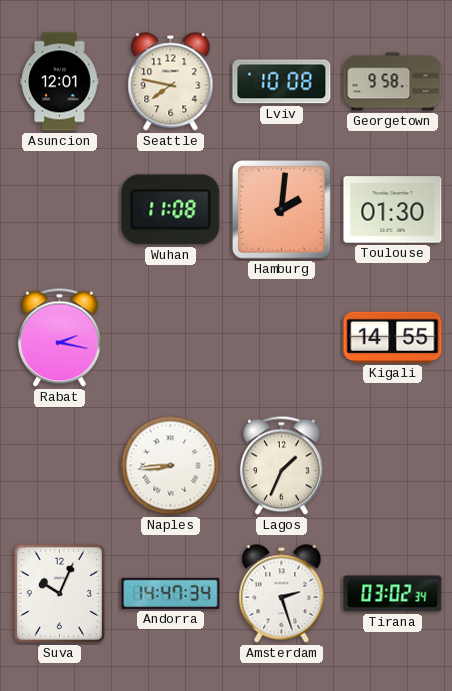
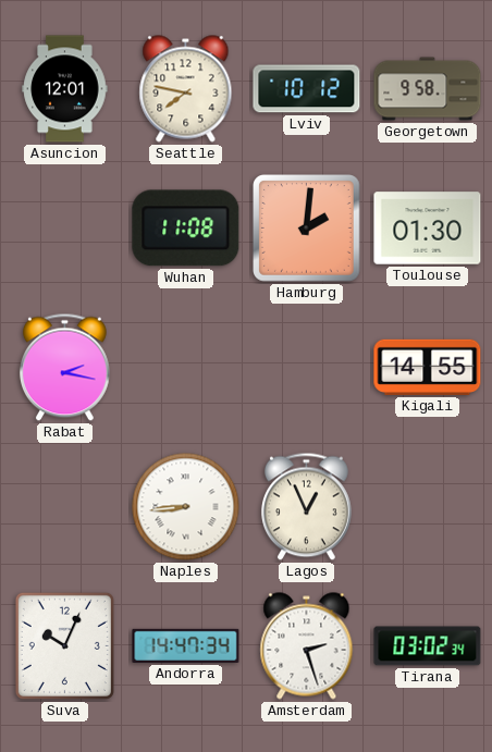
Lviv: 10:08 -> 10:12 (307, 89)
Lagos: 1:34 -> 12:56 (306, 507)
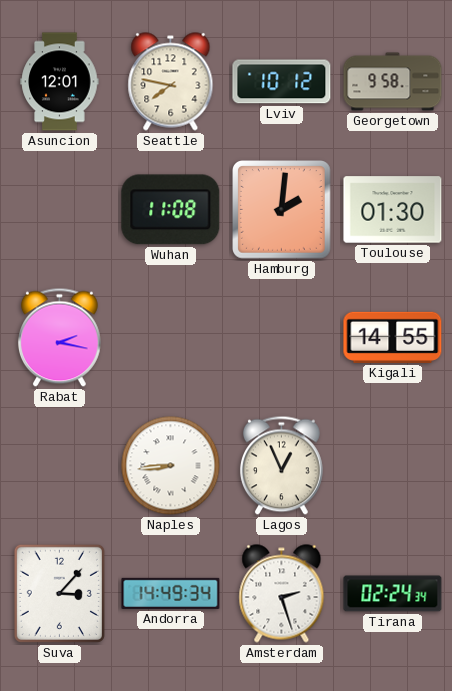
Suva: 10:04 -> 3:07 (59, 593)
Andorra: 14:47 -> 14:49 (171, 593)
Tirana: 03:02 -> 02:24 (393, 594)
